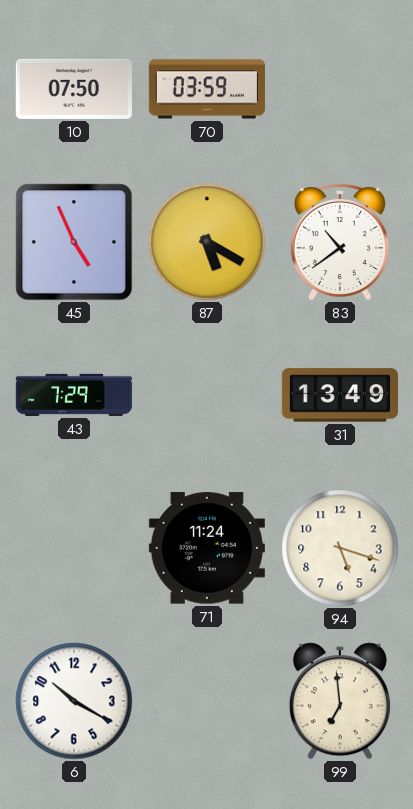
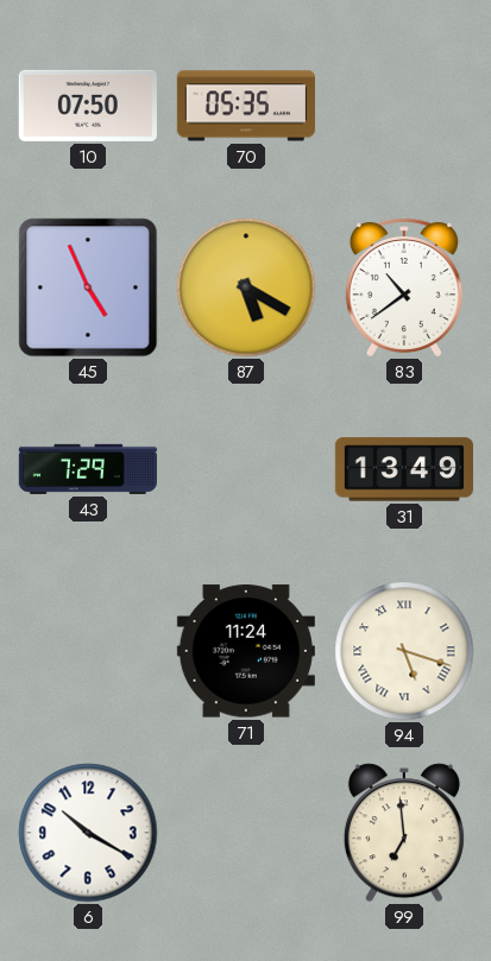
70: 03:59 -> 05:35 (246, 106)
94 numerals: Arabic -> Roman (404, 651)
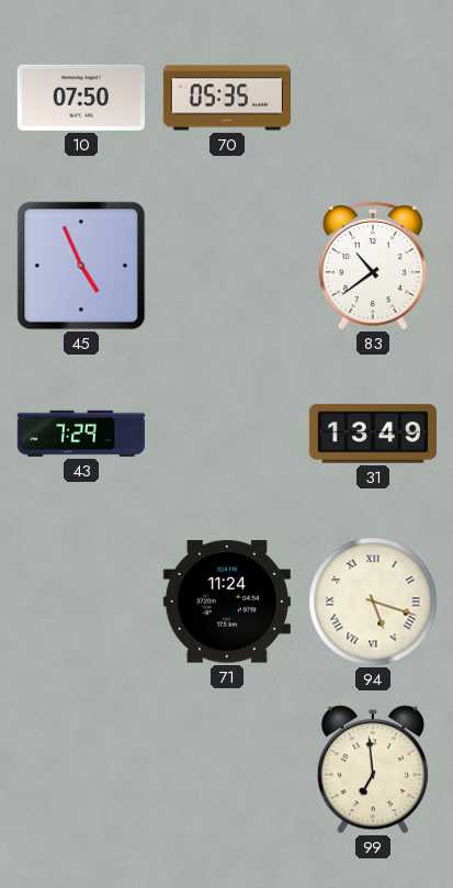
87: 5:20 -> none (246, 287)
6: 10:20 -> none (88, 833)
